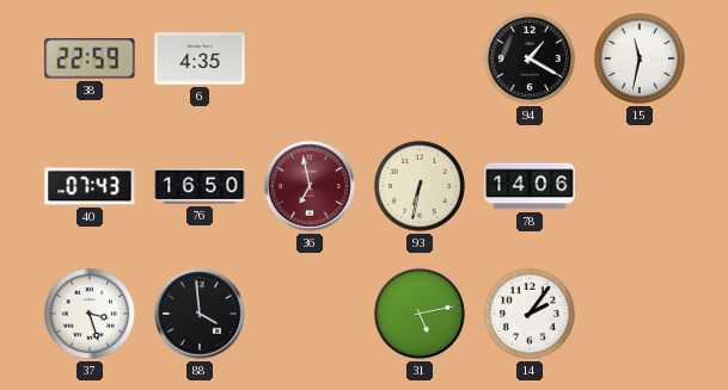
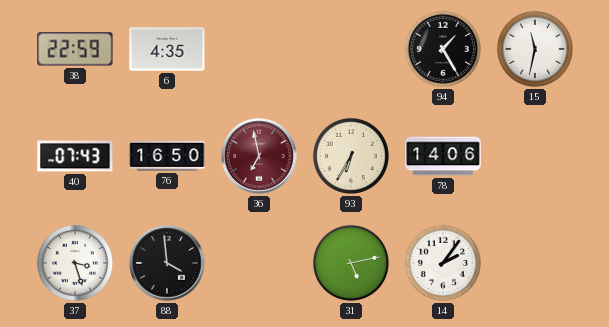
94: 1:20 -> 1:25 (443, 49)
93: 6:32 -> 6:35 (351, 156)
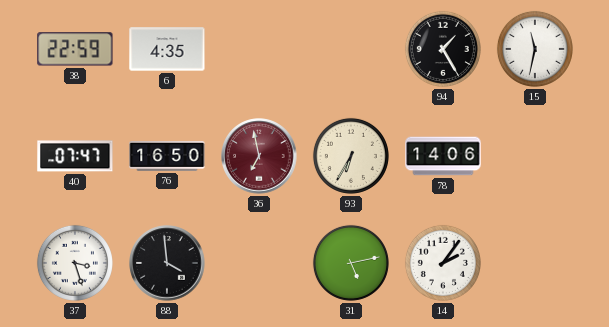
40: 07:43 -> 07:47 (75, 156)
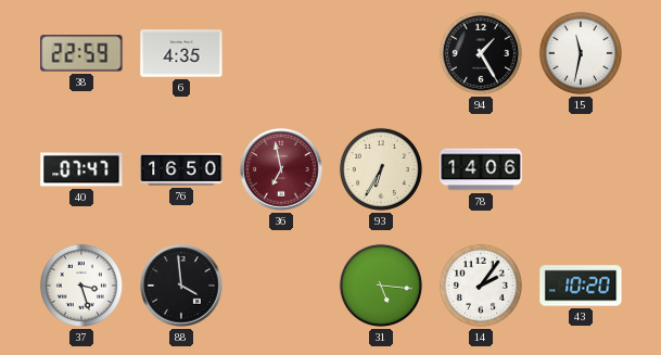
31: 5:13 -> 5:16 (381, 286)
43: none -> 10:20 (581, 286)
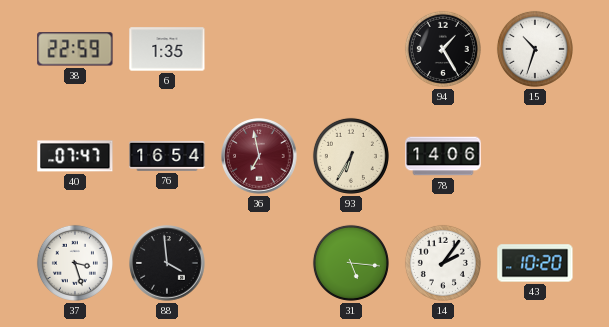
6: 4:35 -> 1:35 (167, 49)
15: 11:32 -> 10:33 (535, 49)
76: 16:50 -> 16:54 (167, 156)
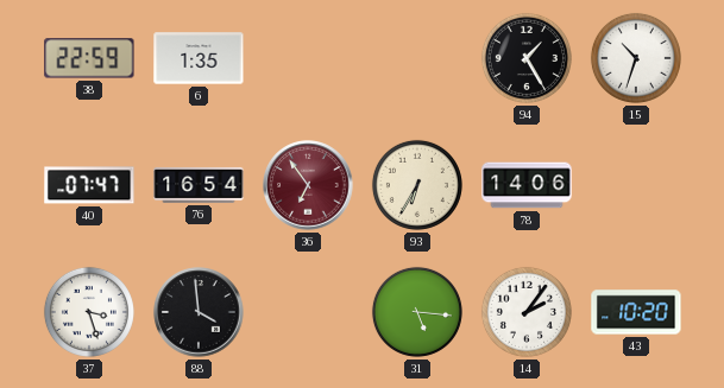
36: 6:58 -> 6:54 (308, 185)
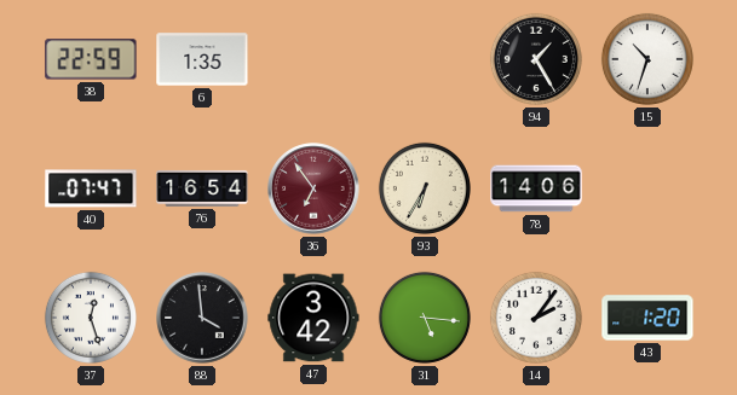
37: 3:27 -> 12:27 (91, 318)
47: none -> 3:42 (313, 318)
43: 10:20 -> 1:20 (647, 318)
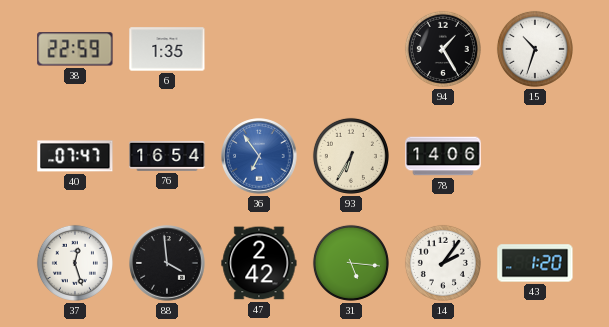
36 dial: burgundy -> blue (259, 156)
47: 3:42 -> 2:42 (259, 263)
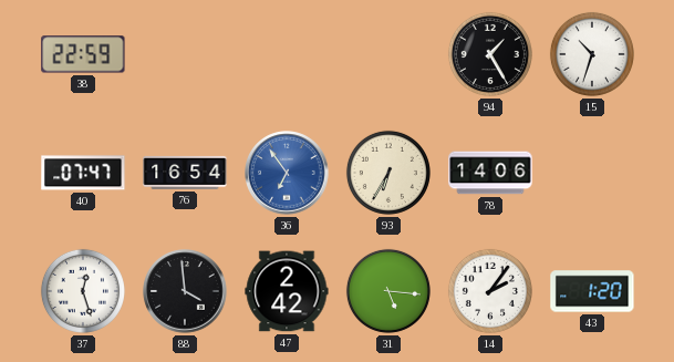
6: 1:35 -> none (167, 49)
